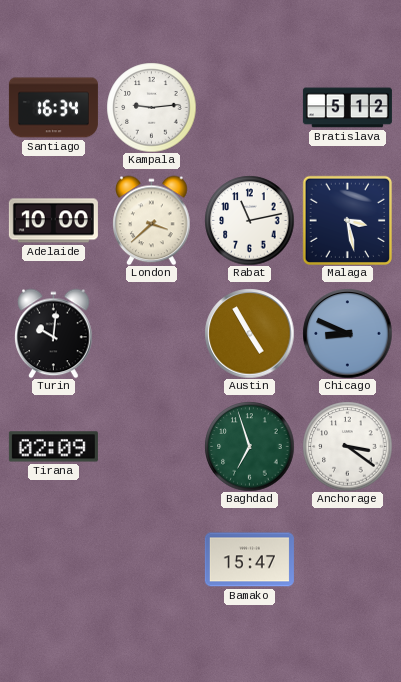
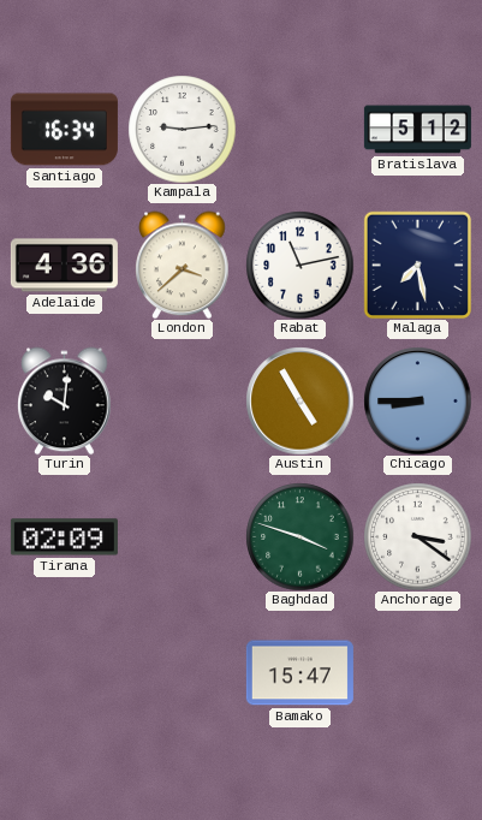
Adelaide: 10:00 -> 4:36 (64, 266)
Malaga: 3:28 -> 7:28 (417, 265)
Chicago: 8:49 -> 8:45 (417, 400)
Baghdad: 6:57 -> 3:48 (299, 536)
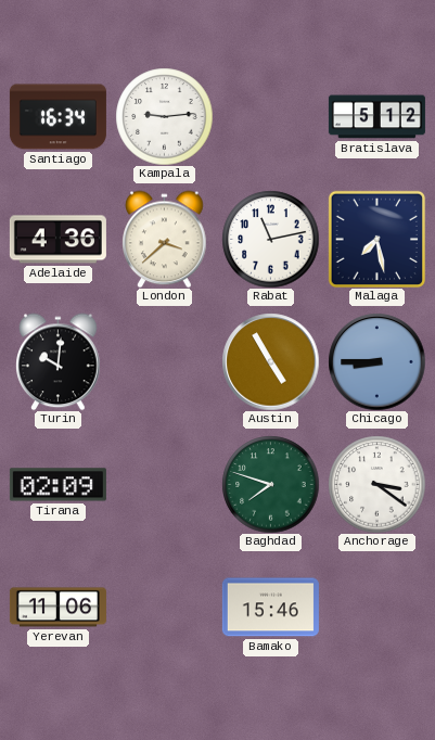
Baghdad: 3:48 -> 7:48 (270, 484)
Yerevan: none -> 11:06 (57, 608)
Bamako: 15:47 -> 15:46 (270, 608)
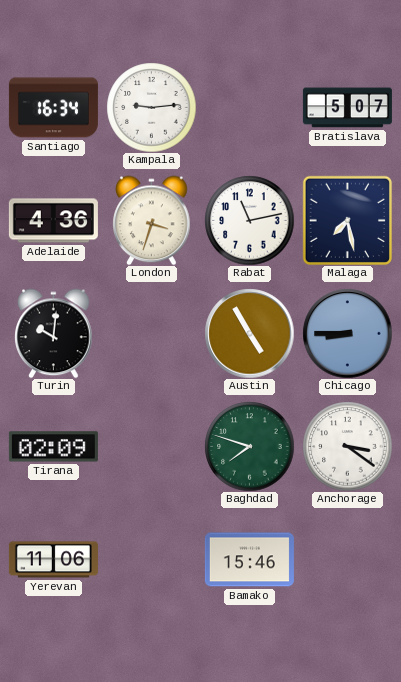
Bratislava: 5:12 -> 5:07 (347, 108)
London: 3:38 -> 3:33 (152, 220)
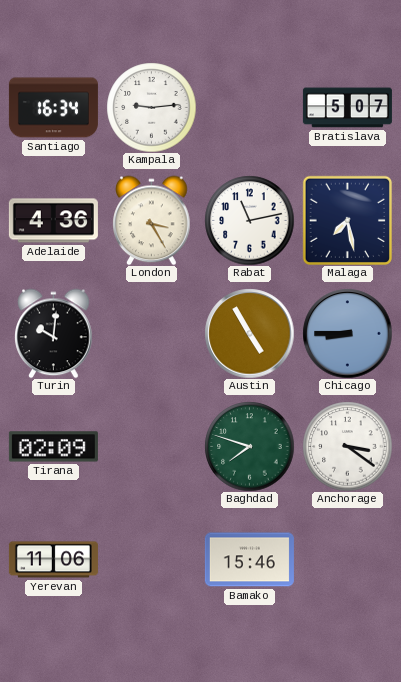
London: 3:33 -> 3:25 (152, 220)
